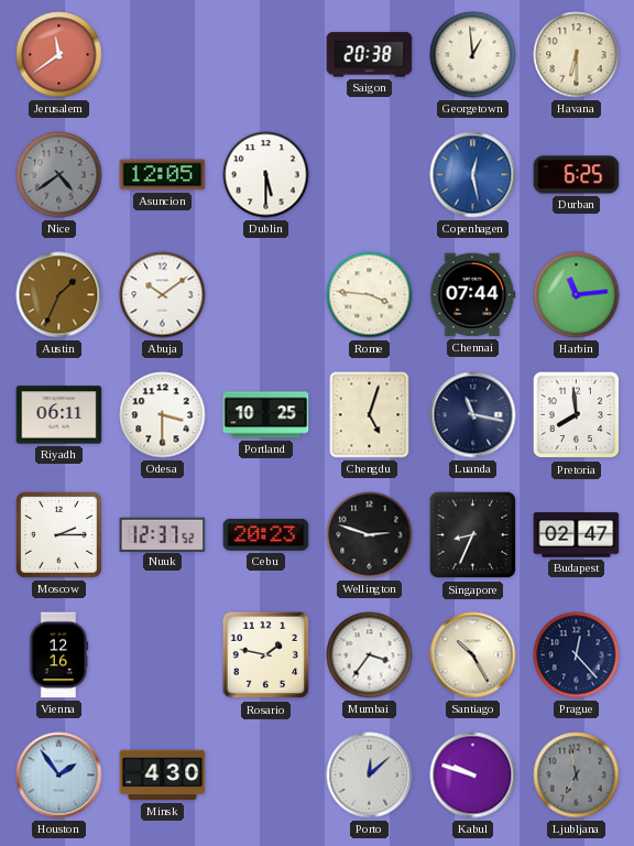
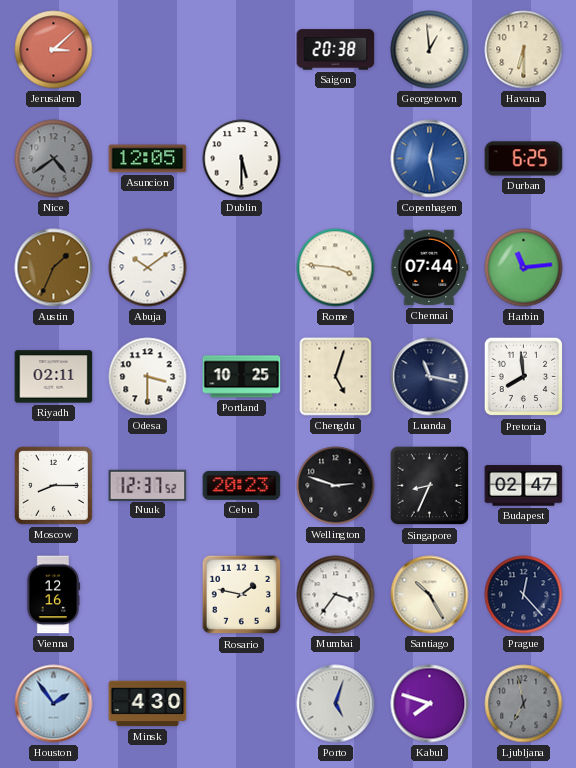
Jerusalem: 11:39 -> 3:08 (54, 50)
Riyadh: 06:11 -> 02:11 (54, 377)
Moscow: 2:15 -> 8:15 (53, 485)
Porto: 12:08 -> 5:03 (336, 704)
Kabul: 9:48 -> 7:48 (430, 704)
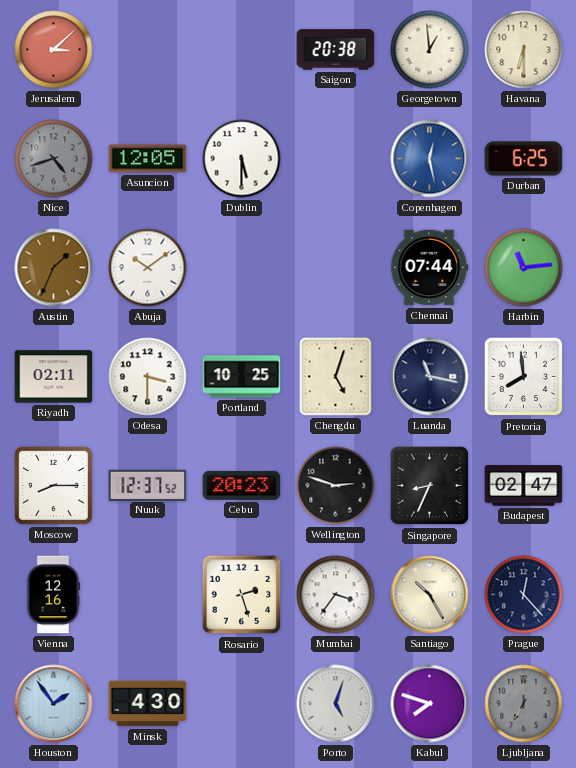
Nice: 4:39 -> 4:42 (54, 159)
Rome: 3:46 -> none (336, 268)
Rosario: 1:47 -> 2:27 (242, 595)
Ljubljana: 6:58 -> 7:00 (524, 704)
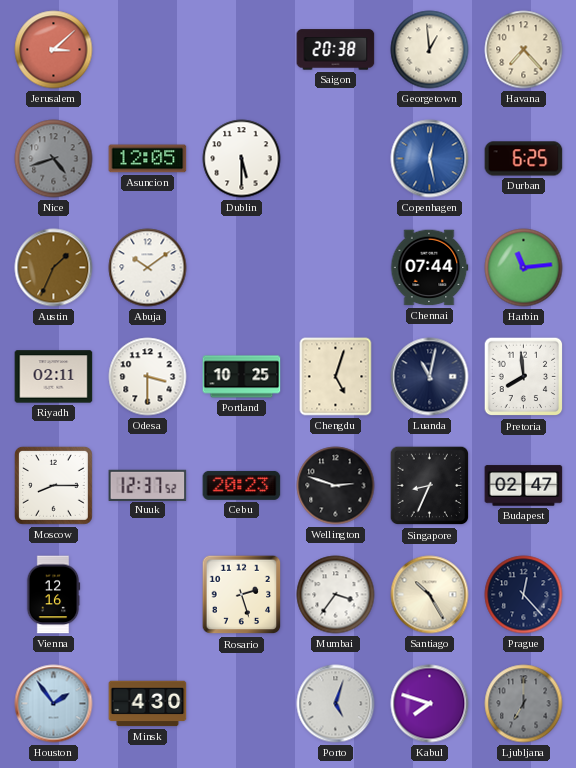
Havana: 6:30 -> 7:23 (524, 50)
Luanda: 11:17 -> 11:02 (430, 377)
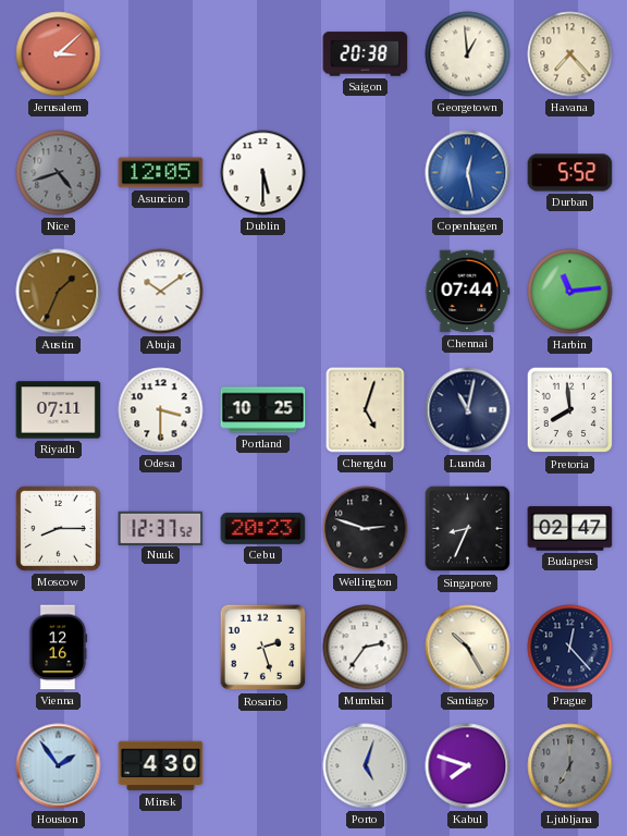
Durban: 6:25 -> 5:52 (570, 173)
Riyadh: 02:11 -> 07:11 (59, 410)
Mumbai: 3:36 -> 2:36 (366, 648)
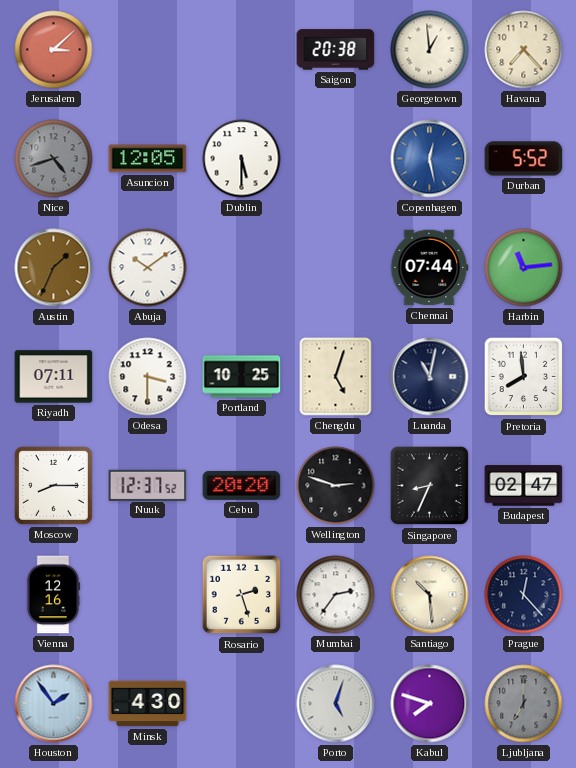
Cebu: 20:23 -> 20:20 (242, 485)
Santiago: 10:25 -> 10:29 (430, 595)
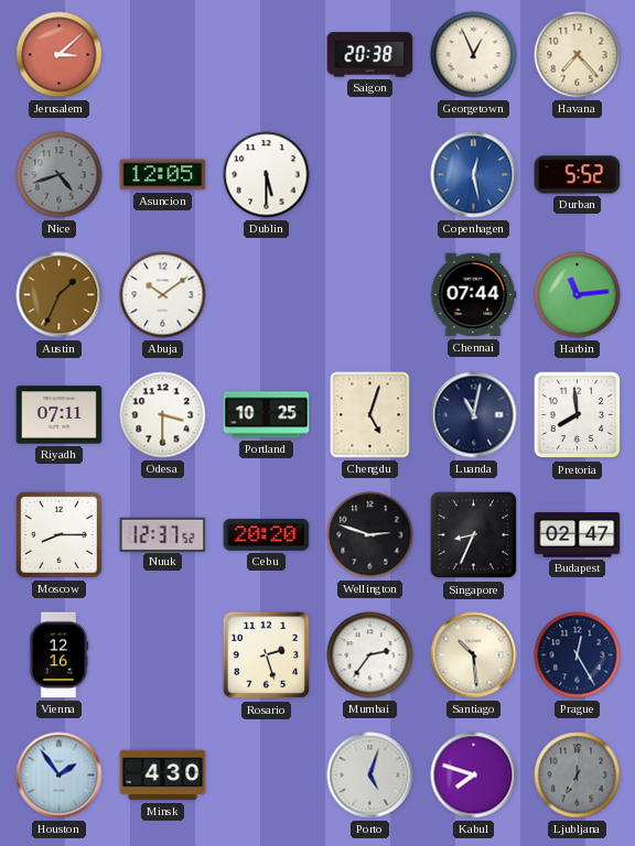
Georgetown: 12:59 -> 12:56 (474, 55)
Prague: 12:23 -> 12:25 (578, 655)
